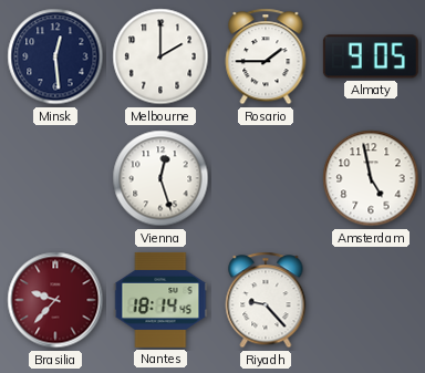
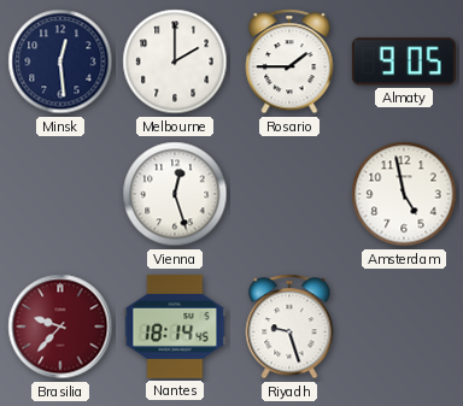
Riyadh: 9:23 -> 9:27 (289, 326)
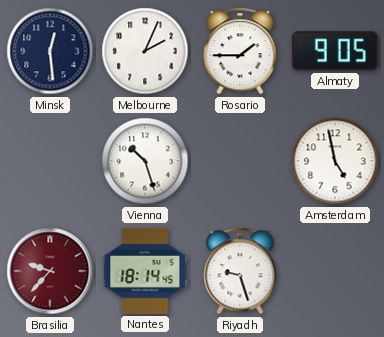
Melbourne: 2:00 -> 2:04 (145, 51)
Vienna: 12:27 -> 10:27 (145, 161)
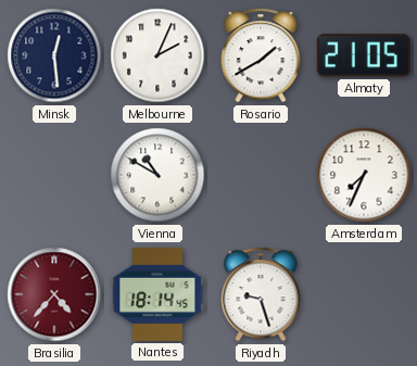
Rosario: 1:45 -> 1:40 (261, 55)
Almaty: 9:05 -> 21:05 (364, 55)
Vienna: 10:27 -> 10:50 (157, 175)
Amsterdam: 4:58 -> 7:34 (364, 175)
Brasilia: 9:37 -> 4:37 (54, 294)
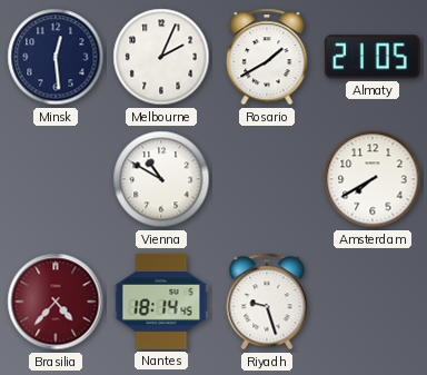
Amsterdam: 7:34 -> 7:40 (373, 179)
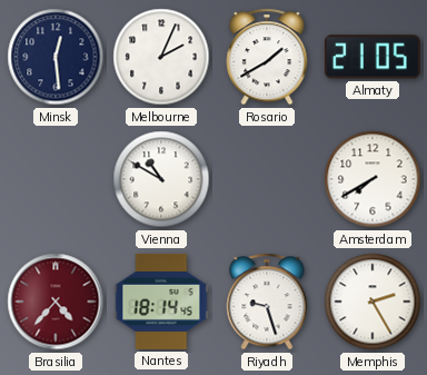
Memphis: none -> 2:25 (373, 302)
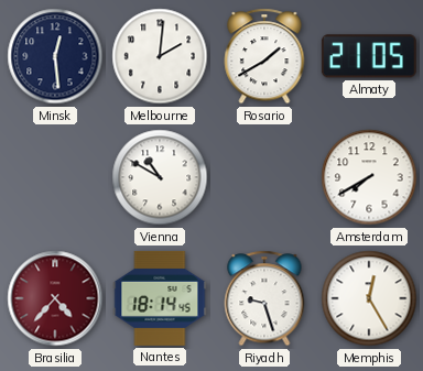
Melbourne: 2:04 -> 2:01 (160, 56)
Memphis: 2:25 -> 12:25 (369, 298)
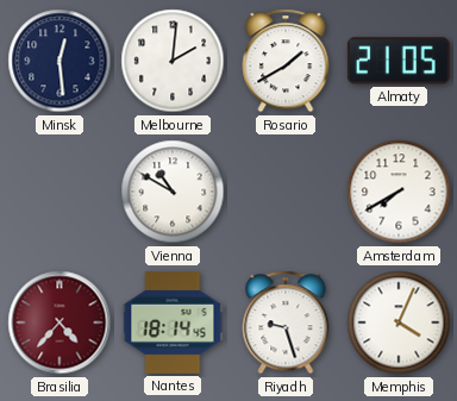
Memphis: 12:25 -> 4:04 (399, 322)
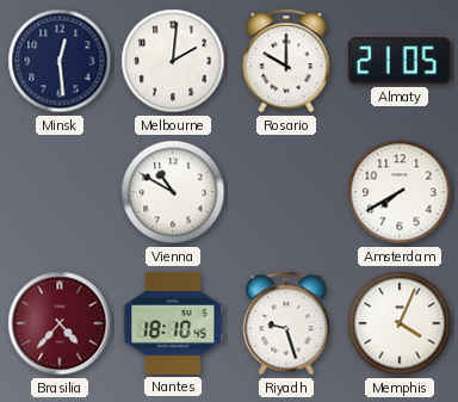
Rosario: 1:40 -> 10:00 (286, 61)
Nantes: 18:14 -> 18:10 (173, 323)
